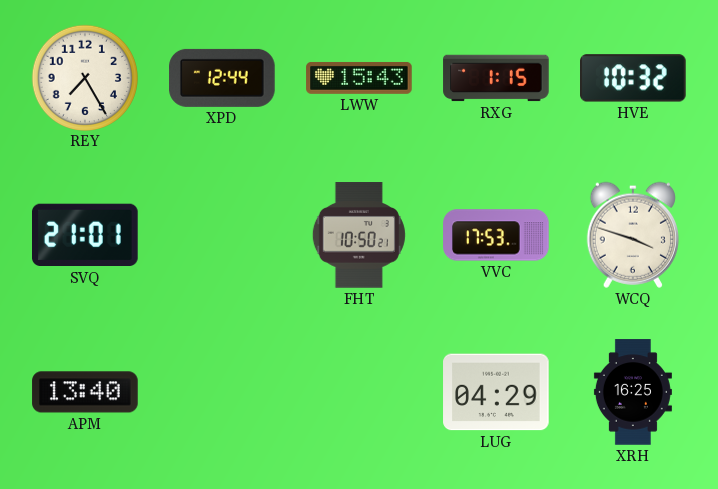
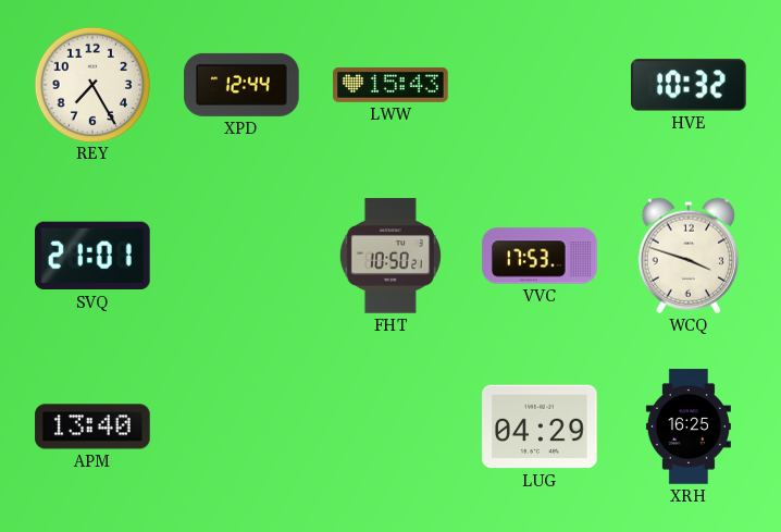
RXG: 1:15 -> none (496, 78)
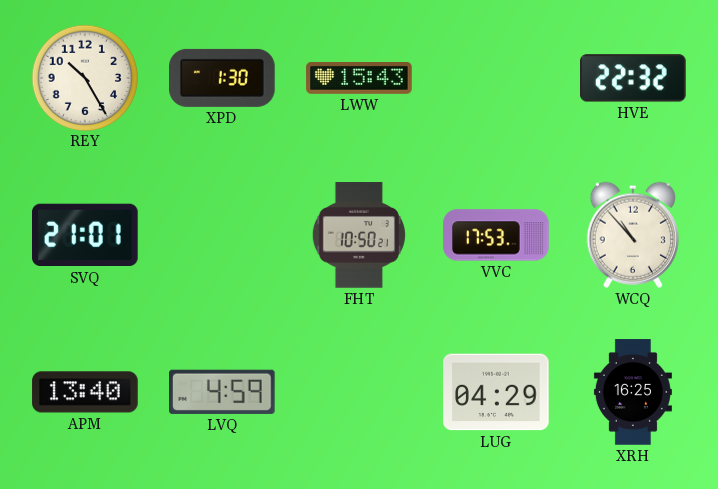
REY: 7:25 -> 10:25 (84, 77)
XPD: 12:44 -> 1:30 (222, 78)
HVE: 10:32 -> 22:32 (633, 78)
WCQ: 3:48 -> 10:53 (632, 235)
LVQ: none -> 4:59 (223, 392)
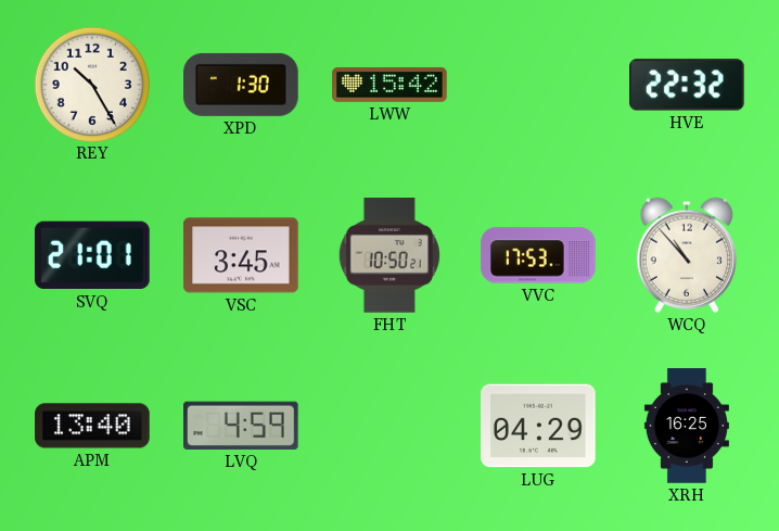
LWW: 15:43 -> 15:42 (389, 85)
VSC: none -> 3:45 (241, 255)
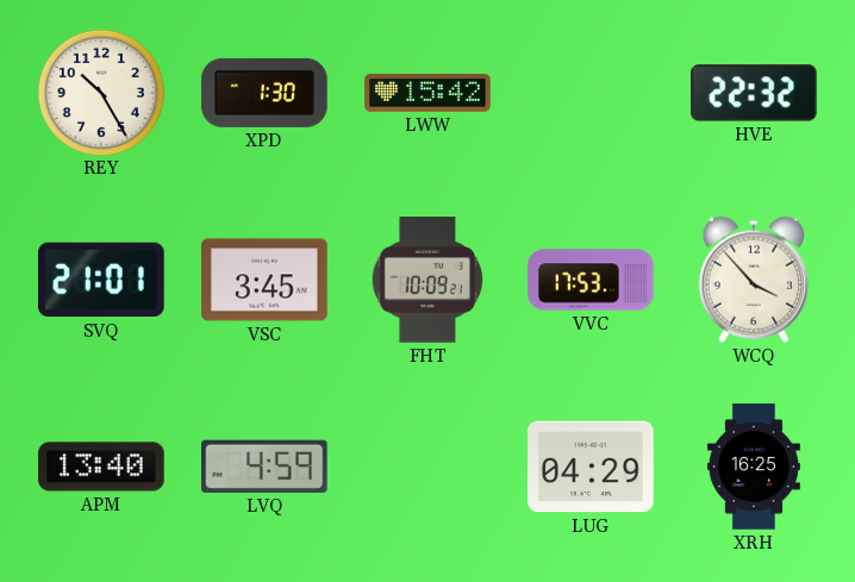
FHT: 10:50 -> 10:09 (427, 280)
WCQ: 10:53 -> 3:53 (753, 280)
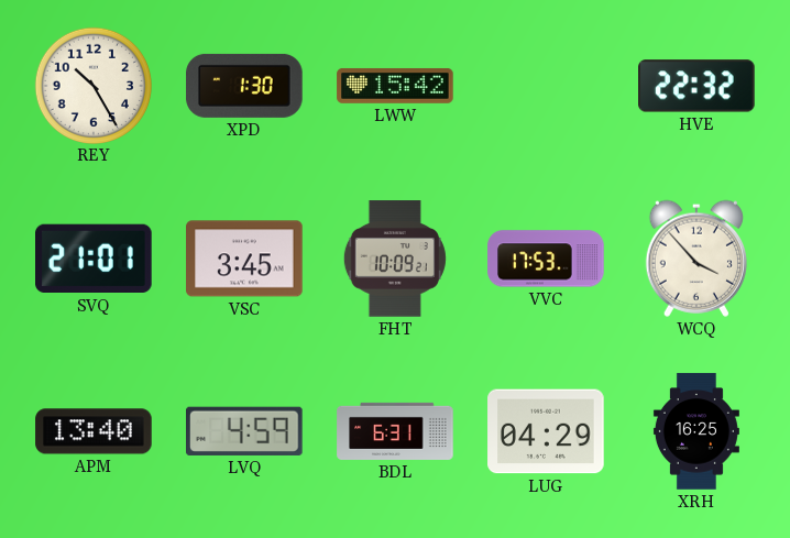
BDL: none -> 6:31 (395, 431)
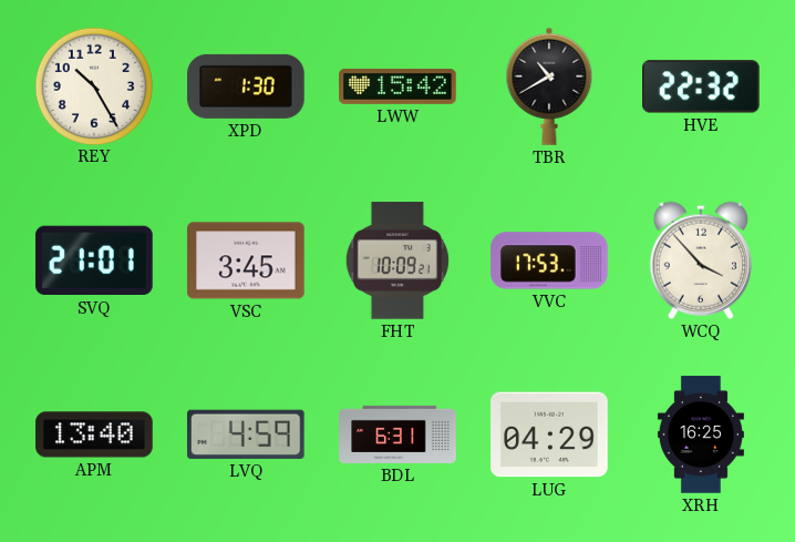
TBR: none -> 10:40 (549, 86)
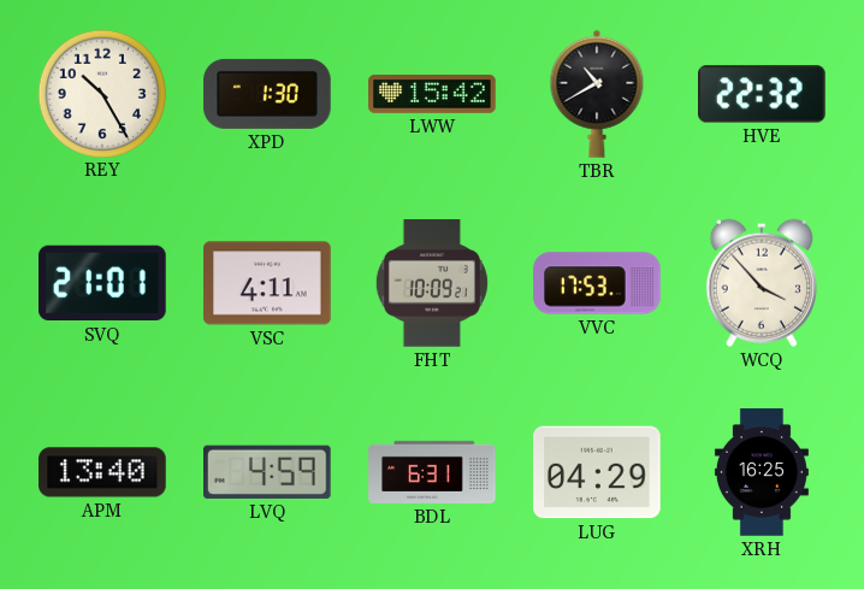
VSC: 3:45 -> 4:11 (267, 283)
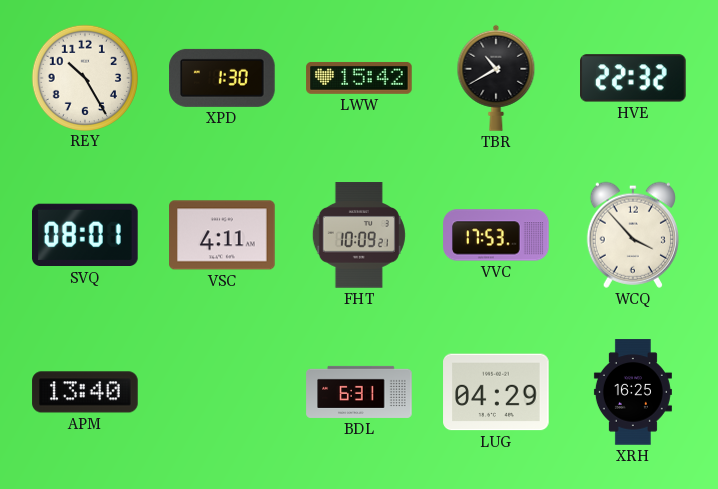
SVQ: 21:01 -> 08:01 (86, 235)
LVQ: 4:59 -> none (268, 472)
